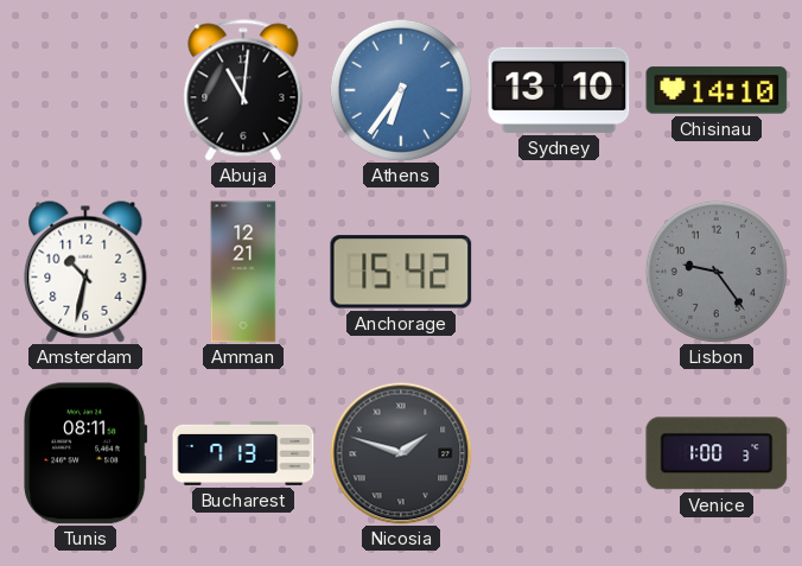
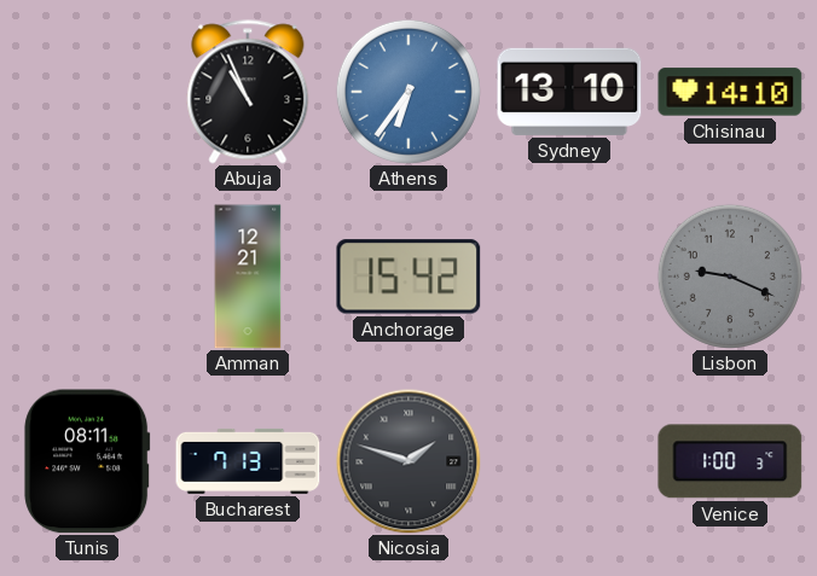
Abuja: 11:01 -> 10:56 (248, 92)
Amsterdam: 10:32 -> none (85, 272)
Lisbon: 9:24 -> 9:19 (730, 277)
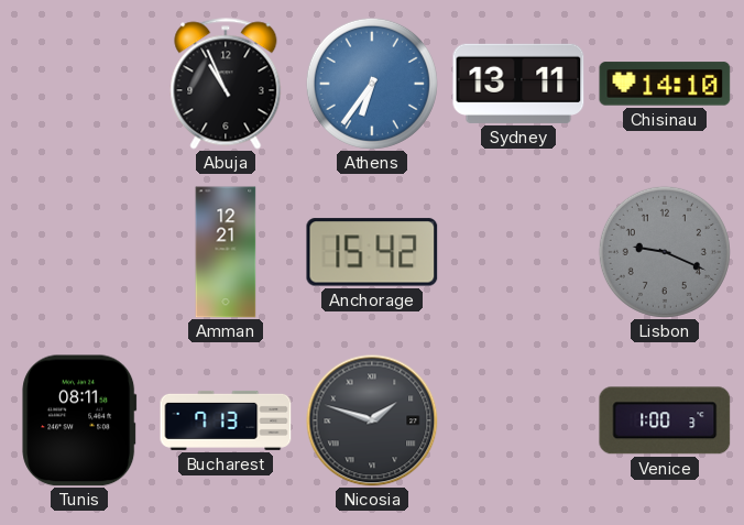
Sydney: 13:10 -> 13:11 (518, 84)
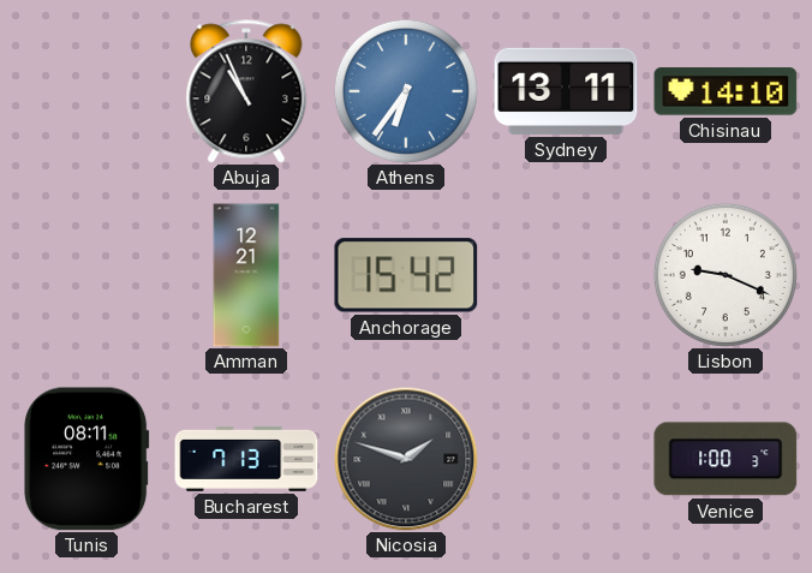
Lisbon dial: grey -> white (726, 275)
